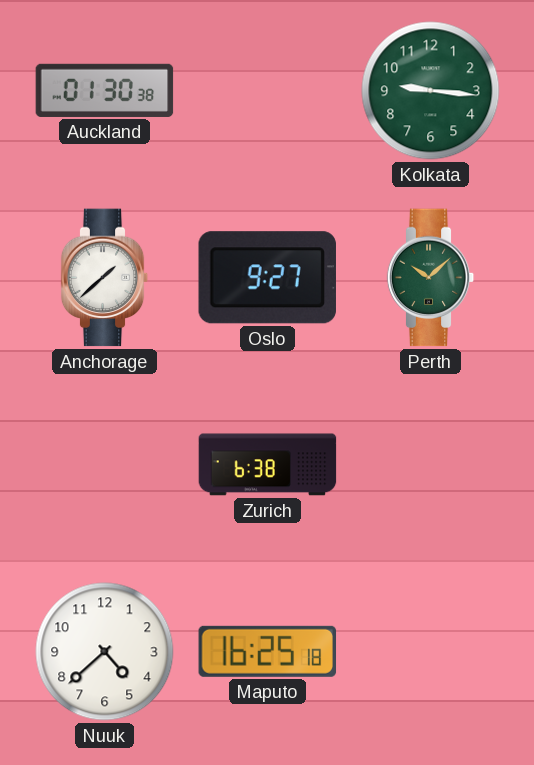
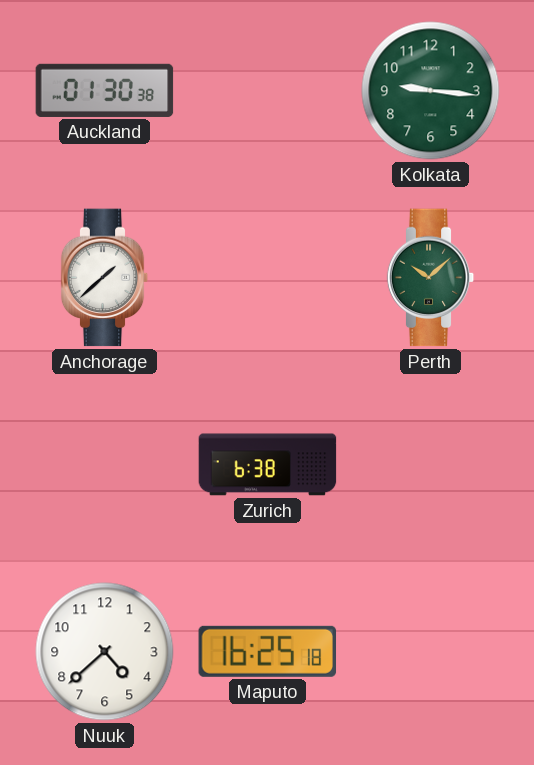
Oslo: 9:27 -> none (267, 278)
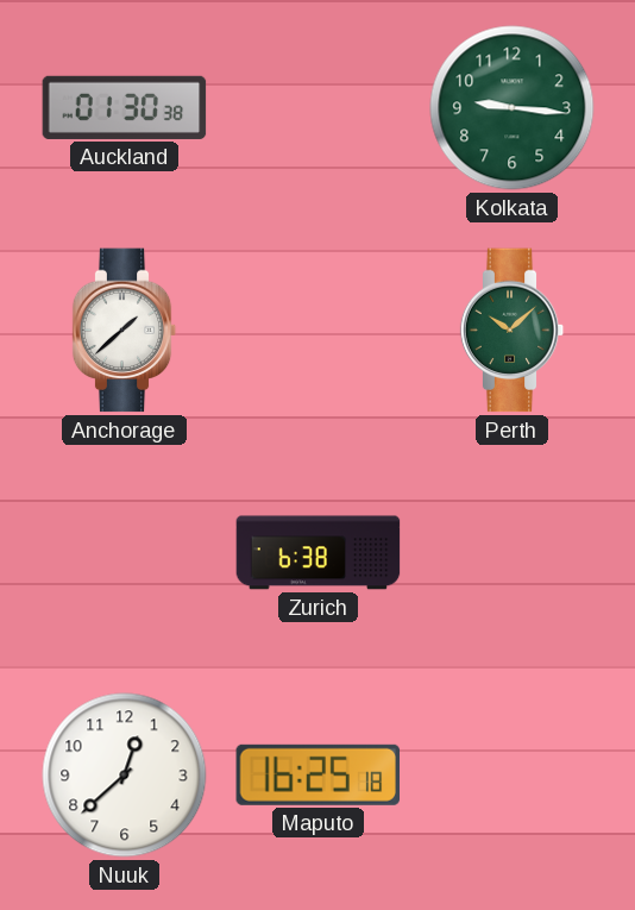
Nuuk: 4:38 -> 12:38 (125, 776)
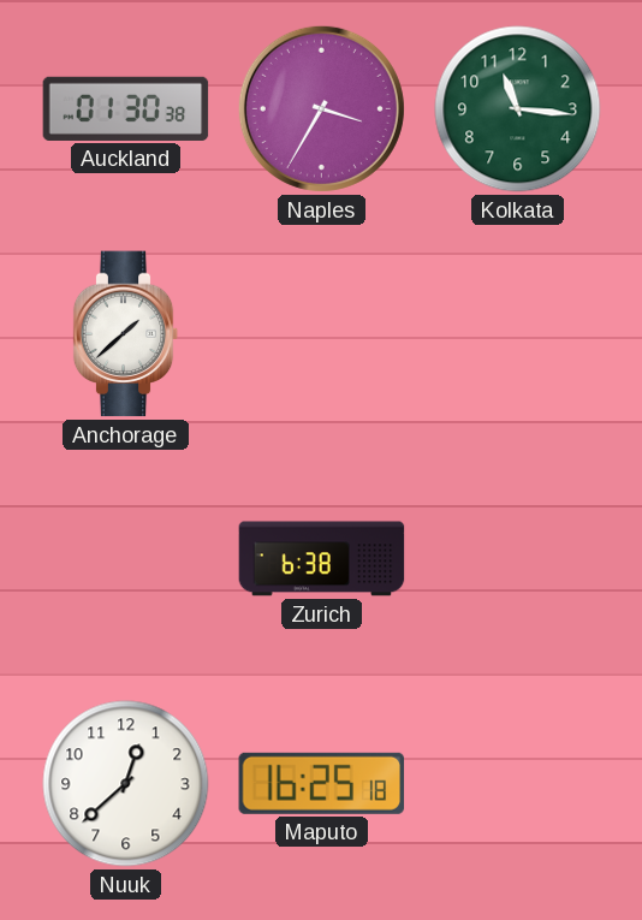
Naples: none -> 3:35 (321, 108)
Kolkata: 9:16 -> 11:16 (518, 109)
Perth: 10:08 -> none (513, 331)
